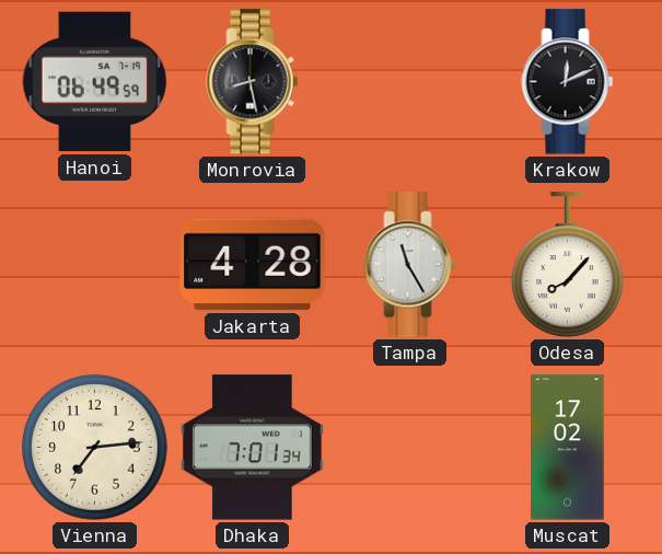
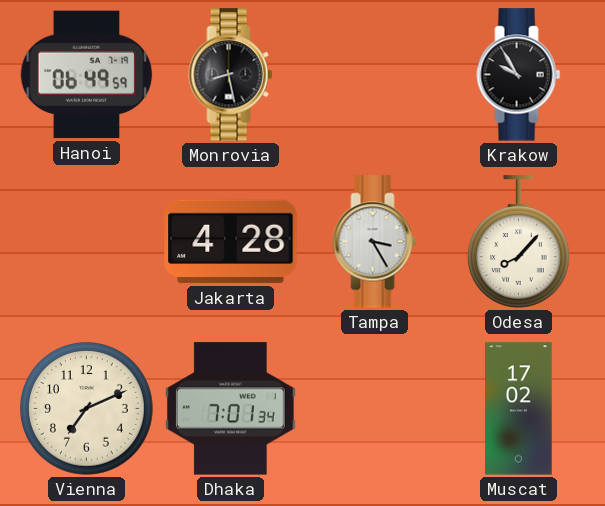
Krakow: 12:11 -> 9:55 (519, 75)
Tampa: 11:25 -> 3:25 (375, 242)
Vienna: 7:14 -> 7:11 (87, 409)
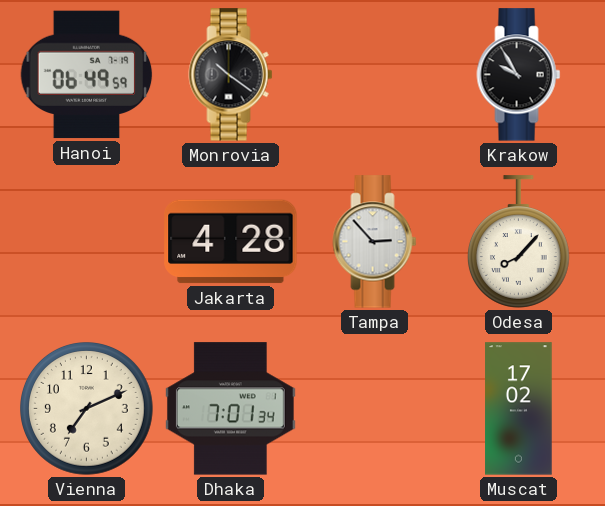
Monrovia: 8:28 -> 10:21 (231, 75)
Tampa: 3:25 -> 2:53 (375, 242)
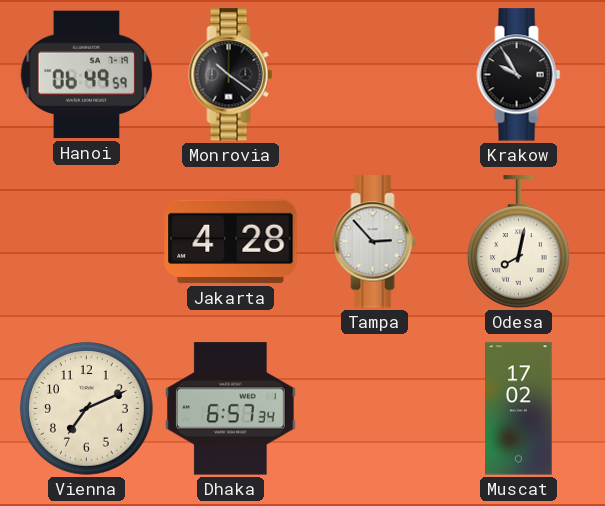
Odesa: 8:07 -> 8:02 (518, 242)
Dhaka: 7:01 -> 6:57 (230, 409)
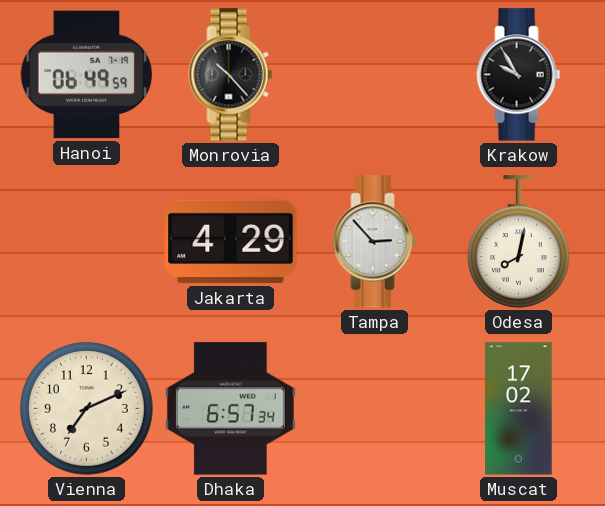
Monrovia: 10:21 -> 10:23 (231, 75)
Jakarta: 4:28 -> 4:29 (231, 242)
